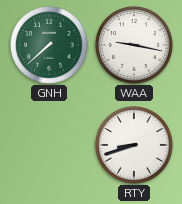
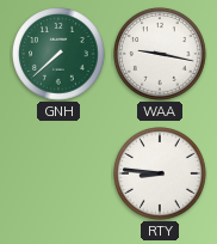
RTY: 8:42 -> 8:46 (160, 173)
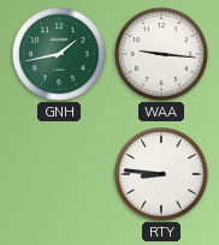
GNH: 7:38 -> 1:43 (59, 54)
WAA: 9:17 -> 9:16 (161, 54)
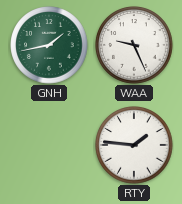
WAA: 9:16 -> 9:26 (134, 45)
RTY: 8:46 -> 1:46 (134, 145)
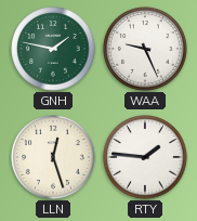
GNH: 1:43 -> 1:47 (53, 49)
LLN: none -> 12:27 (53, 157)
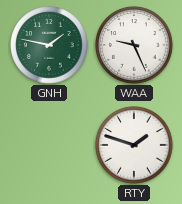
LLN: 12:27 -> none (53, 157)
RTY: 1:46 -> 1:48 (134, 145)
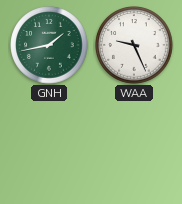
GNH: 1:47 -> 1:43 (49, 45)
RTY: 1:48 -> none (134, 145)
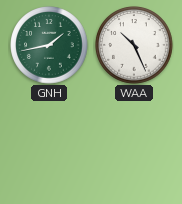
WAA: 9:26 -> 10:26 (134, 45)
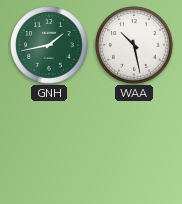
WAA: 10:26 -> 10:28 (134, 45)
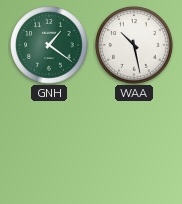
GNH: 1:43 -> 1:21 (49, 45)
